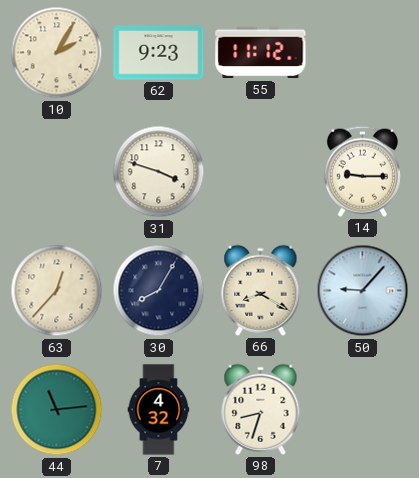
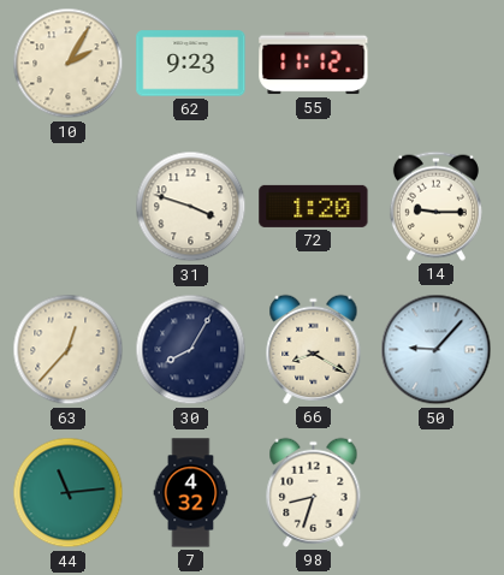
72: none -> 1:20 (314, 206)
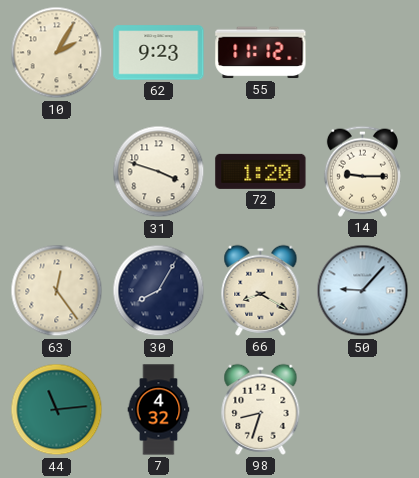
63: 12:37 -> 12:24 (57, 291)
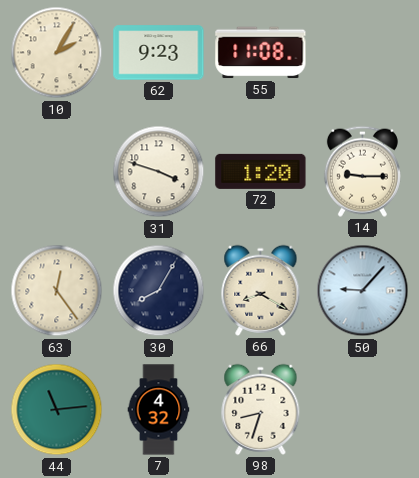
55: 11:12 -> 11:08 (261, 53)
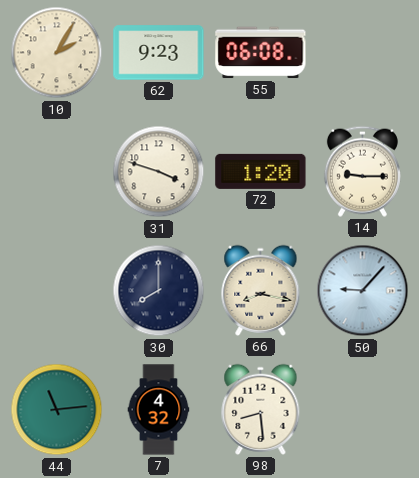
55: 11:08 -> 06:08 (261, 53)
63: 12:24 -> none (57, 291)
30: 8:05 -> 8:00 (159, 291)
66: 8:20 -> 8:17 (261, 290)
98: 8:33 -> 8:29 (261, 409)
